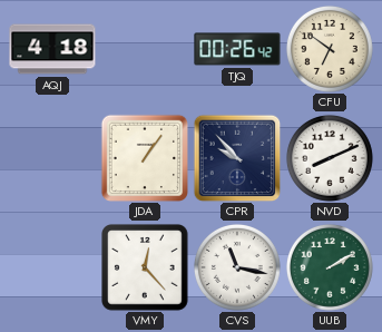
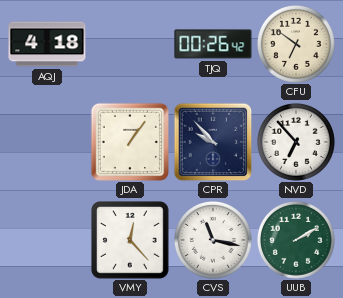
NVD: 8:11 -> 6:53 (296, 142)
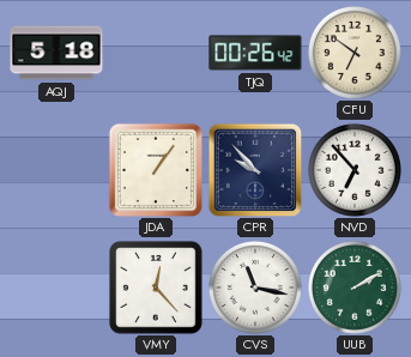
AQJ: 4:18 -> 5:18 (56, 53)
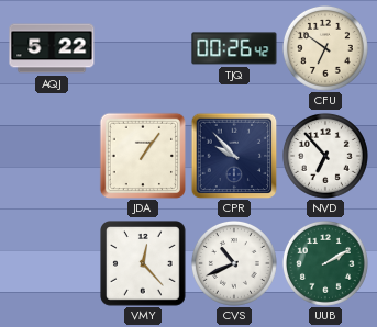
AQJ: 5:18 -> 5:22 (52, 48)
CVS: 11:17 -> 10:41 (234, 263)
